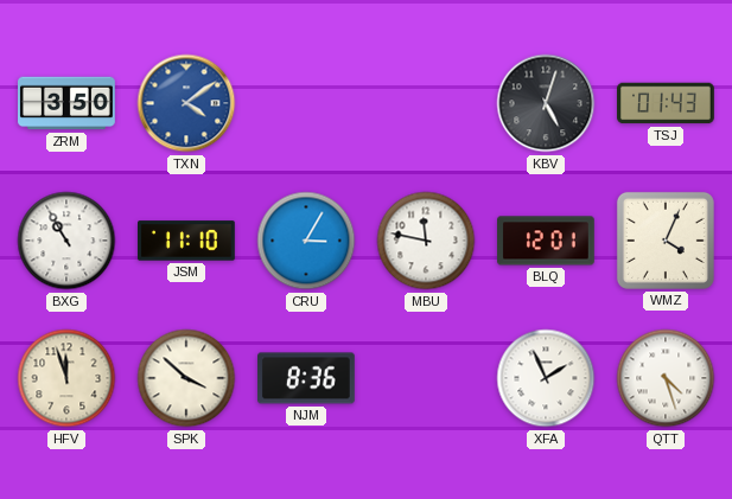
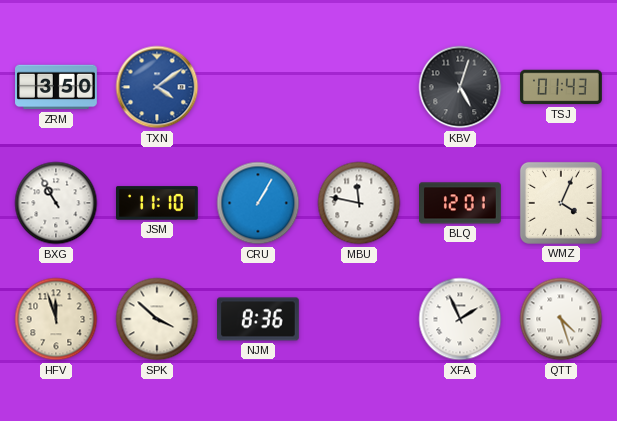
CRU: 3:05 -> 1:05 (258, 203)
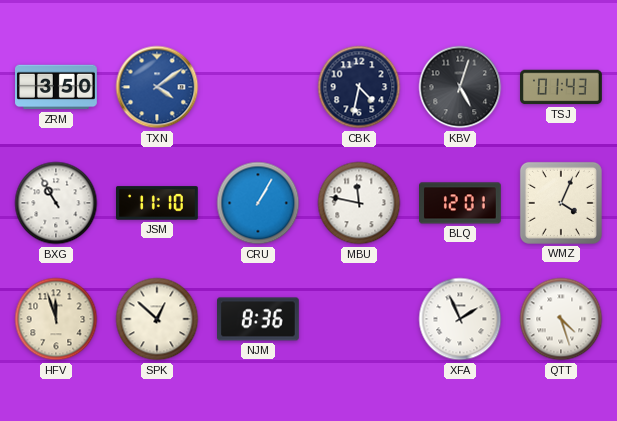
CBK: none -> 4:32 (359, 87)
SPK: 3:52 -> 12:52 (157, 319)
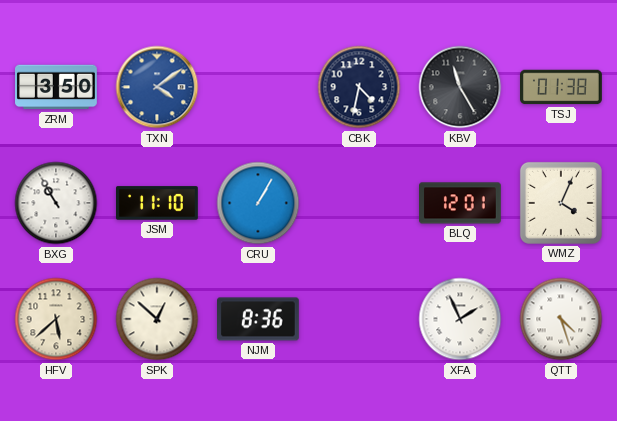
KBV: 5:03 -> 11:25 (460, 87)
TSJ: 01:43 -> 01:38 (562, 87)
MBU: 11:47 -> none (359, 203)
HFV: 11:57 -> 5:38 (56, 319)
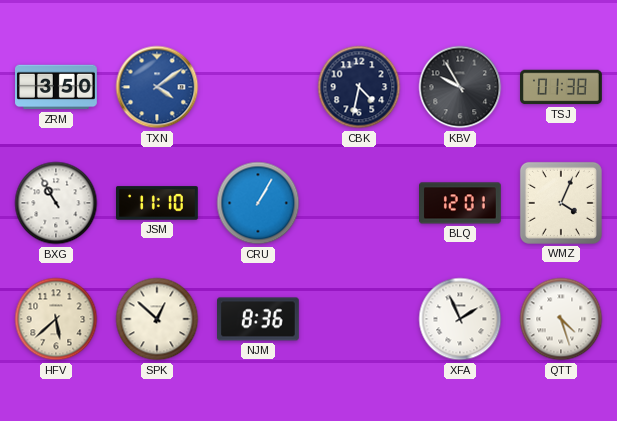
KBV: 11:25 -> 9:55 (460, 87)
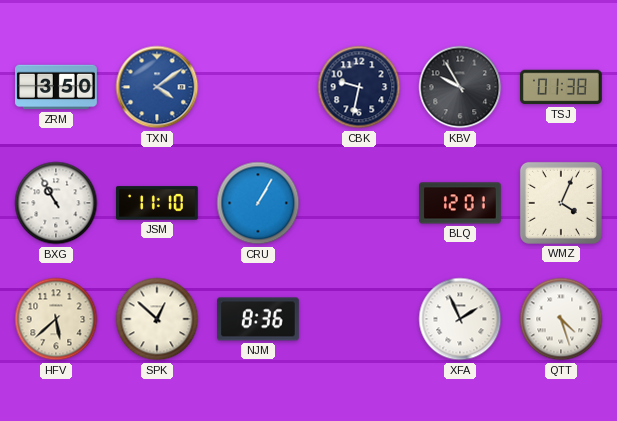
CBK: 4:32 -> 9:32 (359, 87)
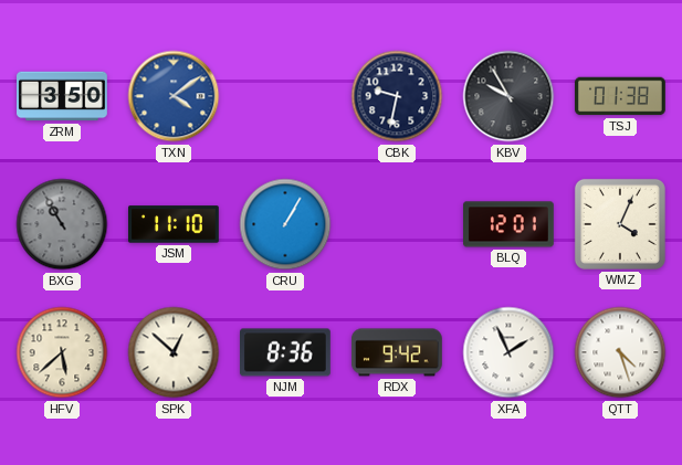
BXG dial: white -> grey (62, 224)
RDX: none -> 9:42 (398, 352)
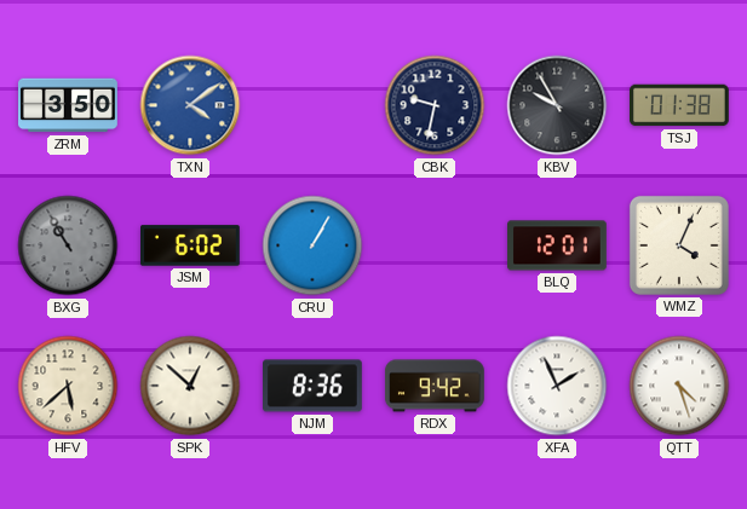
JSM: 11:10 -> 6:02 (191, 245)
